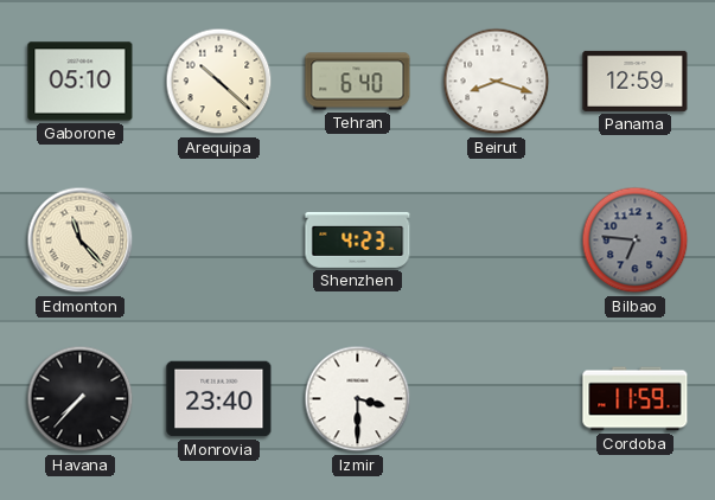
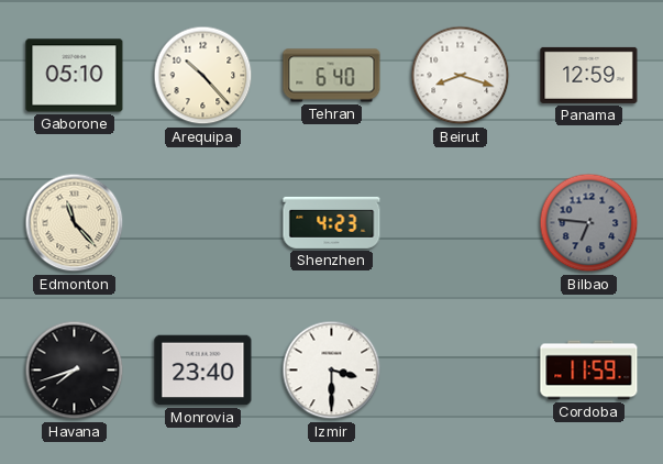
Arequipa: 10:22 -> 10:23 (203, 76)
Havana: 7:37 -> 7:42 (75, 371)
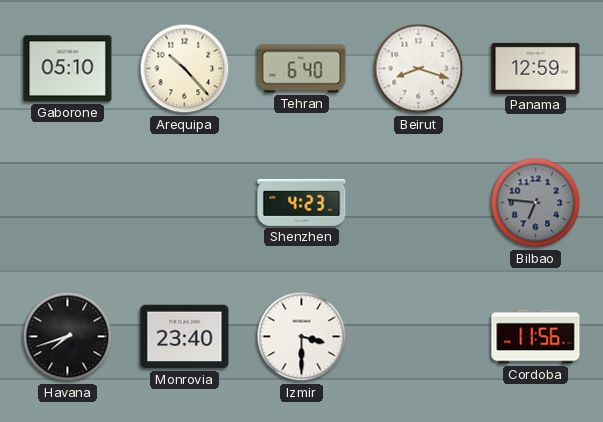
Edmonton: 11:23 -> none (75, 223)
Cordoba: 11:59 -> 11:56 (536, 337)
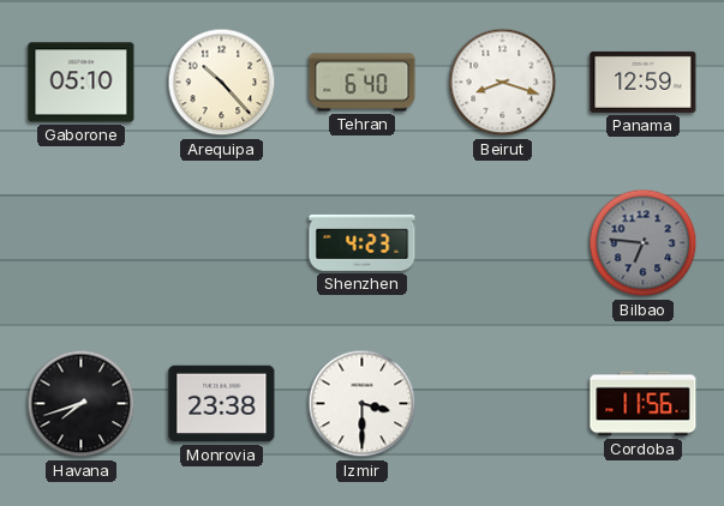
Monrovia: 23:40 -> 23:38 (222, 404)
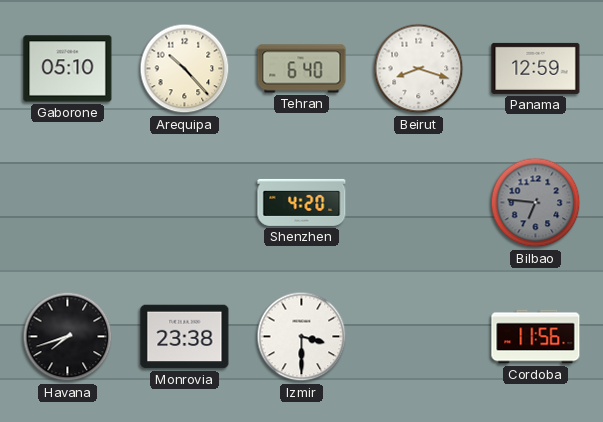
Shenzhen: 4:23 -> 4:20 (302, 202)
